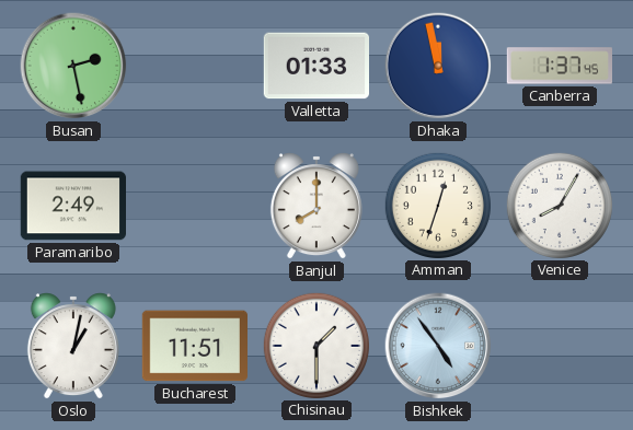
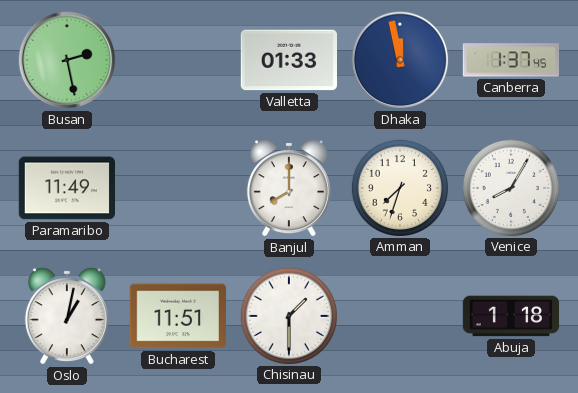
Paramaribo: 2:49 -> 11:49 (66, 188)
Amman: 12:33 -> 7:33 (399, 187)
Bishkek: 4:54 -> none (438, 346)
Abuja: none -> 1:18 (511, 316)
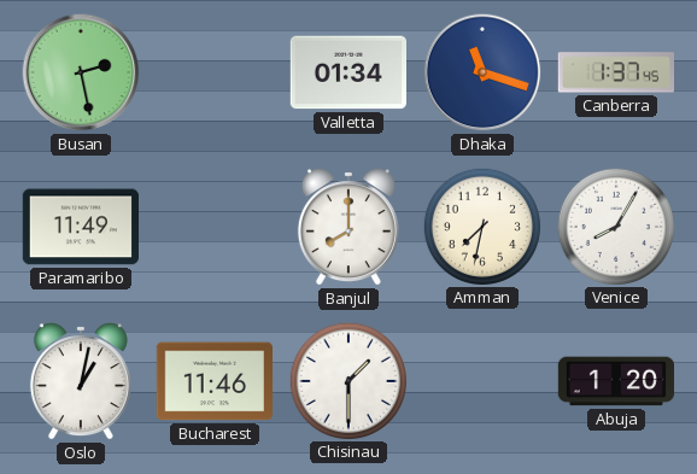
Valletta: 01:33 -> 01:34 (347, 72)
Dhaka: 11:58 -> 11:18 (482, 72)
Amman: 7:33 -> 7:32 (481, 226)
Bucharest: 11:51 -> 11:46 (213, 381)
Abuja: 1:18 -> 1:20 (616, 381)
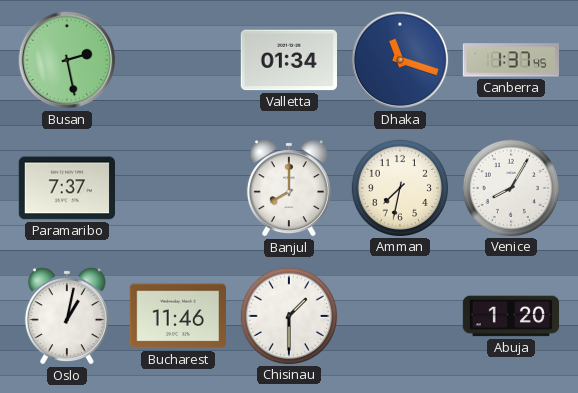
Paramaribo: 11:49 -> 7:37 (66, 188)
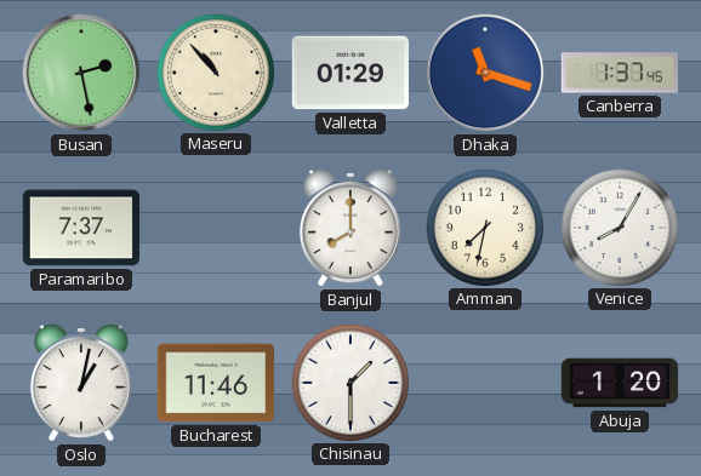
Maseru: none -> 10:53 (215, 71)
Valletta: 01:34 -> 01:29 (349, 73)
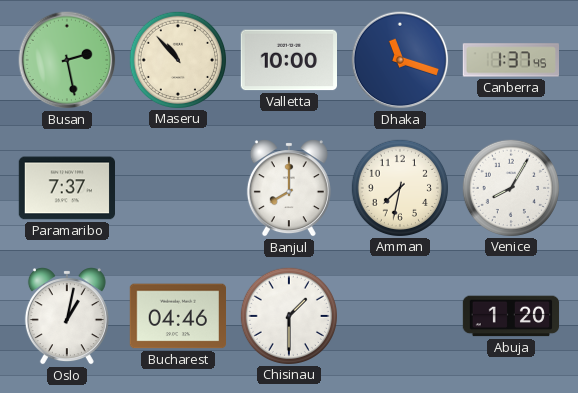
Valletta: 01:29 -> 10:00 (288, 60)
Bucharest: 11:46 -> 04:46 (177, 316)
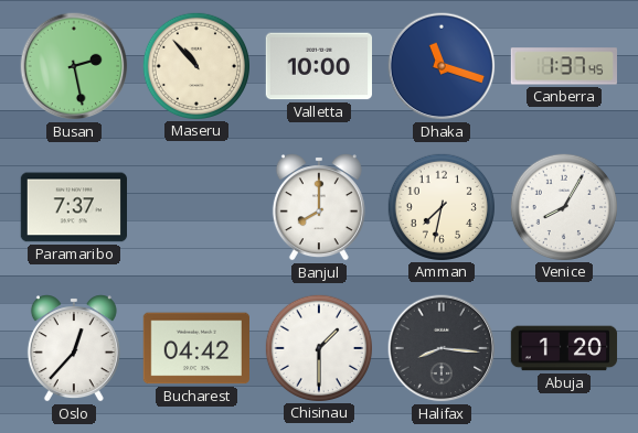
Oslo: 1:02 -> 12:37 (74, 348)
Bucharest: 04:46 -> 04:42 (195, 348)
Halifax: none -> 8:16 (442, 348)
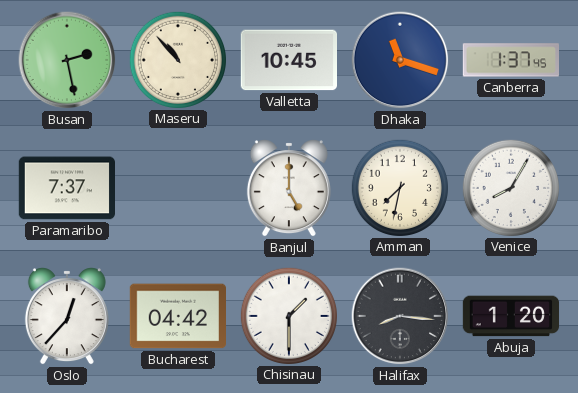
Valletta: 10:00 -> 10:45 (288, 60)
Banjul: 8:00 -> 5:00 (289, 188)
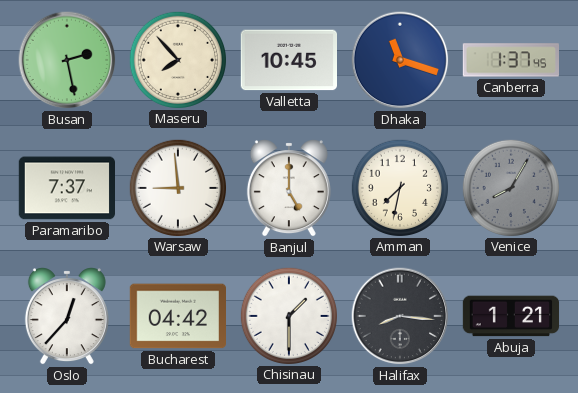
Maseru: 10:53 -> 7:53 (177, 59)
Warsaw: none -> 8:59 (177, 187)
Venice dial: white -> grey (510, 187)
Abuja: 1:20 -> 1:21 (511, 316)
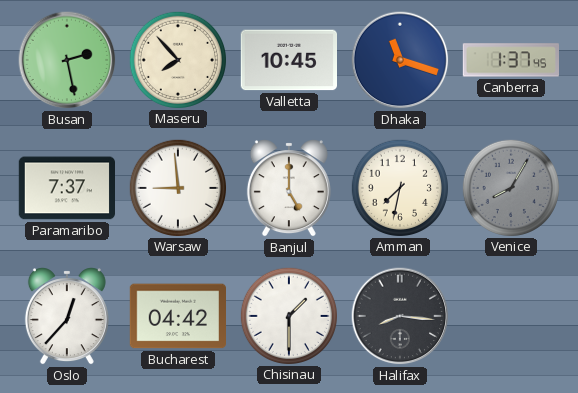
Abuja: 1:21 -> none (511, 316)
